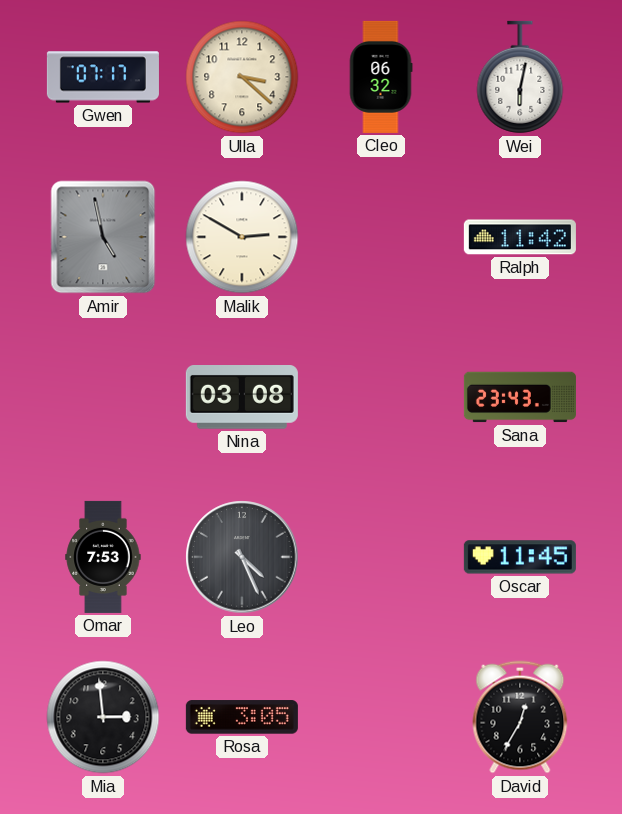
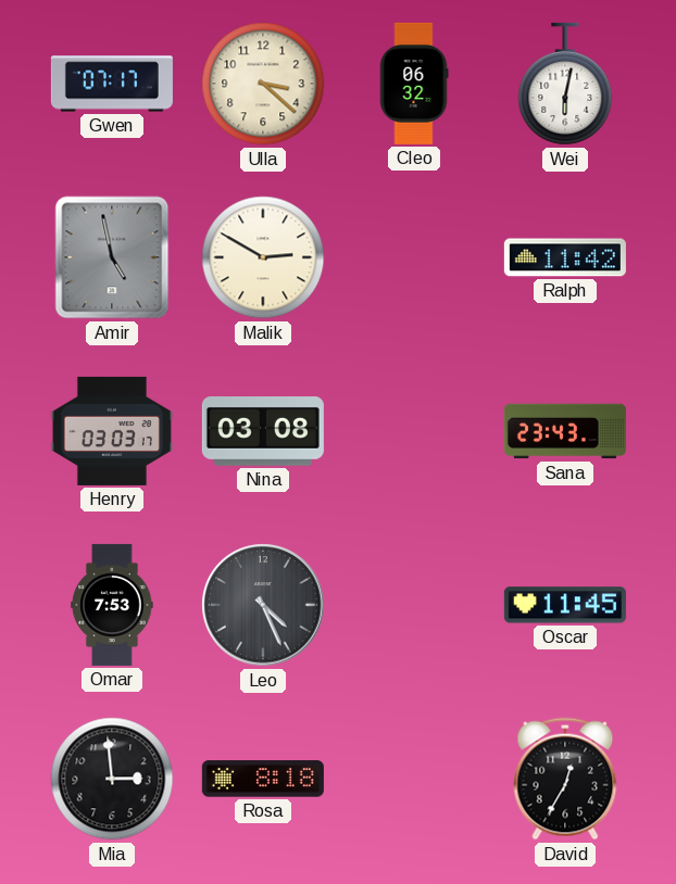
Henry: none -> 03:03 (112, 431)
Rosa: 3:05 -> 8:18 (263, 779)
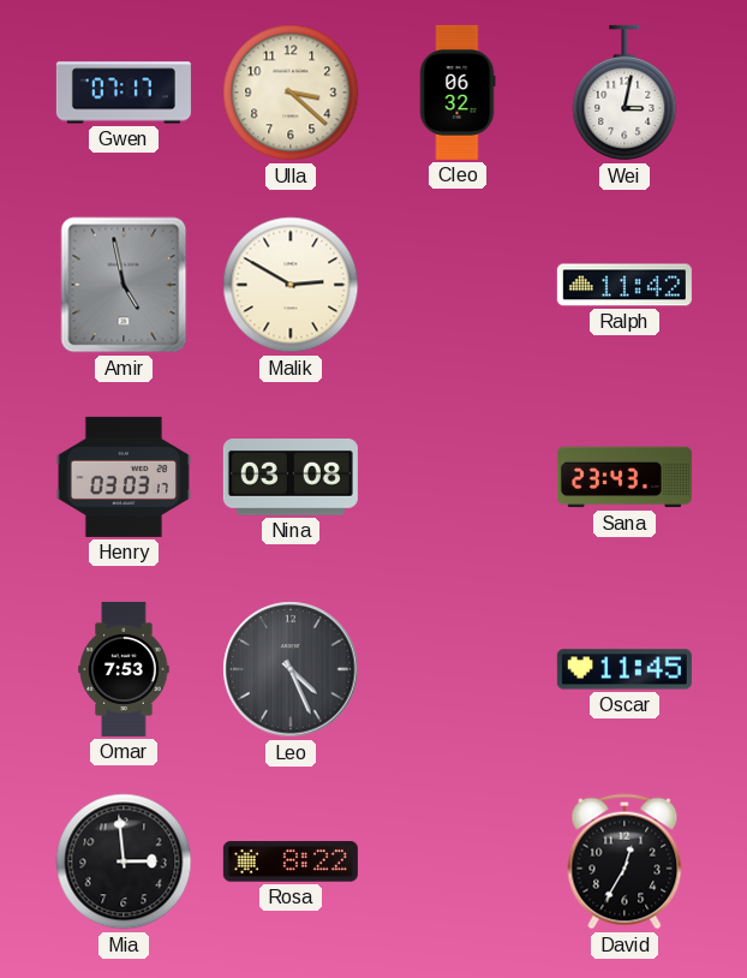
Wei: 6:02 -> 3:02 (625, 93)
Rosa: 8:18 -> 8:22 (291, 861)
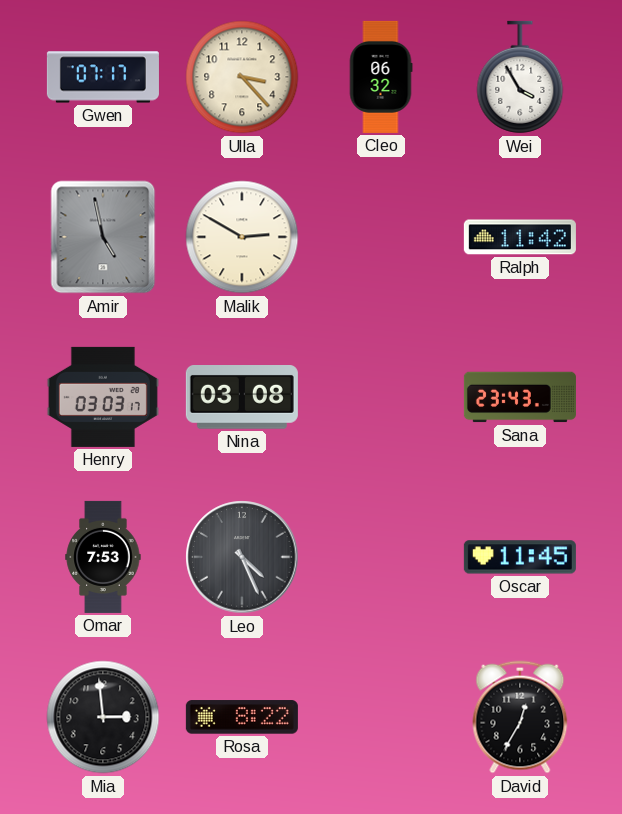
Ulla: 3:22 -> 3:23 (242, 77)
Wei: 3:02 -> 3:55 (520, 77)
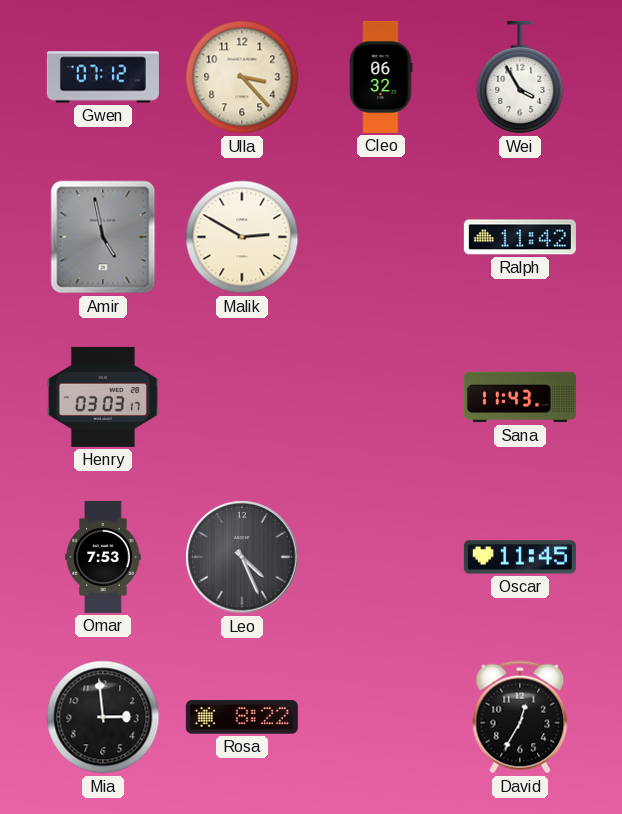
Gwen: 07:17 -> 07:12 (103, 77)
Nina: 03:08 -> none (242, 398)
Sana: 23:43 -> 11:43 (520, 397)
